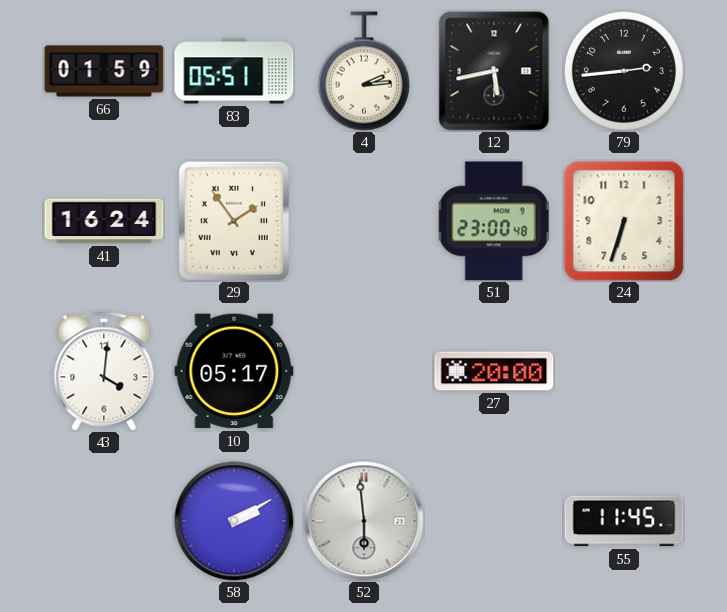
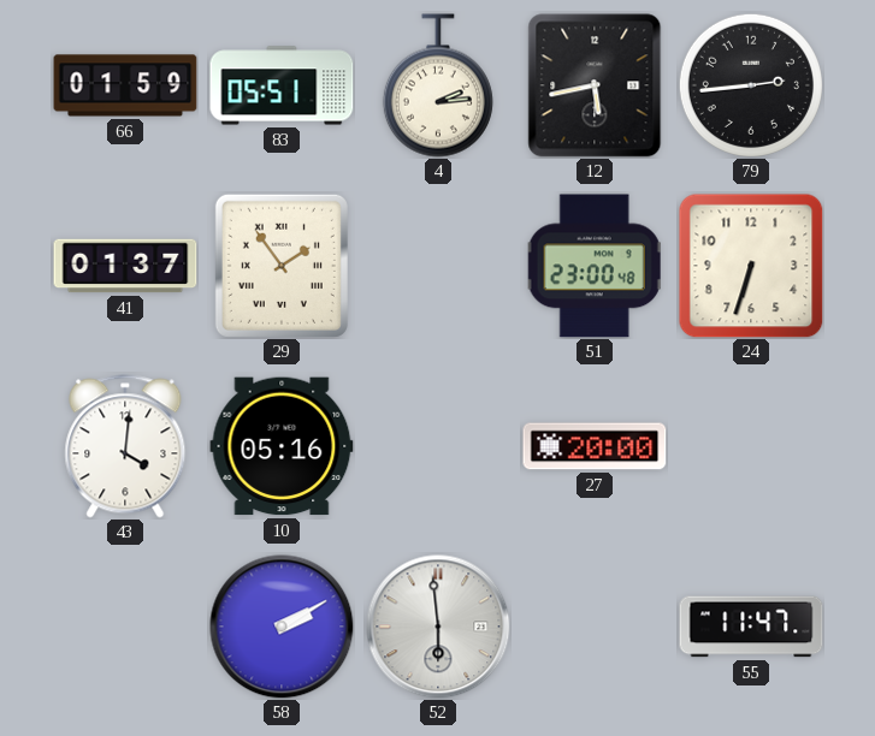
41: 16:24 -> 01:37 (125, 266)
10: 05:17 -> 05:16 (282, 446)
55: 11:45 -> 11:47 (751, 627)
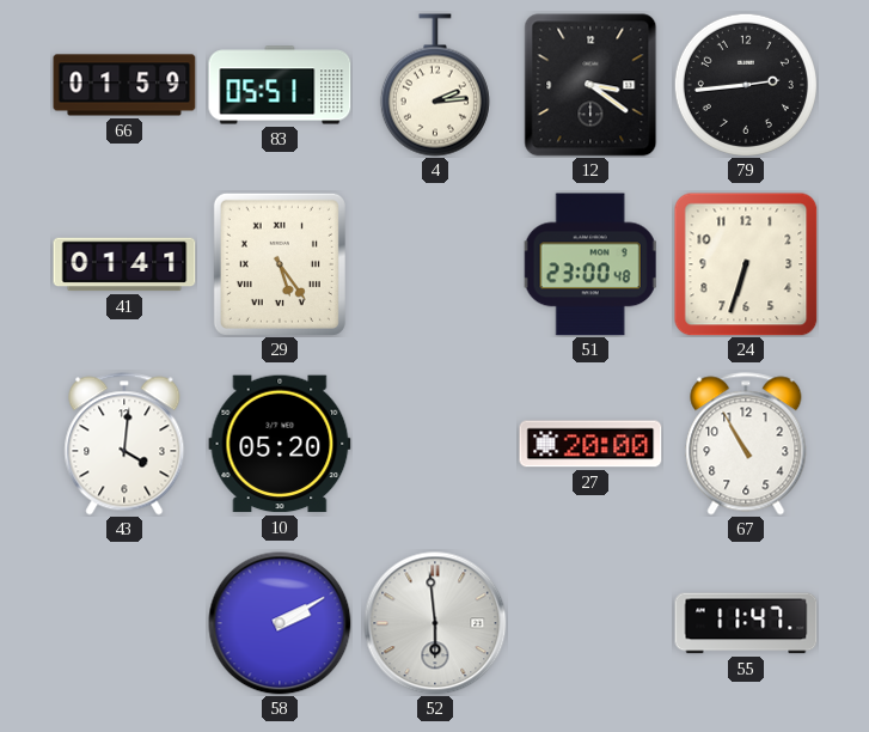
12: 5:43 -> 3:21 (590, 85)
41: 01:37 -> 01:41 (124, 264)
29: 1:54 -> 5:24 (280, 264)
10: 05:16 -> 05:20 (280, 444)
67: none -> 10:55 (746, 444)
